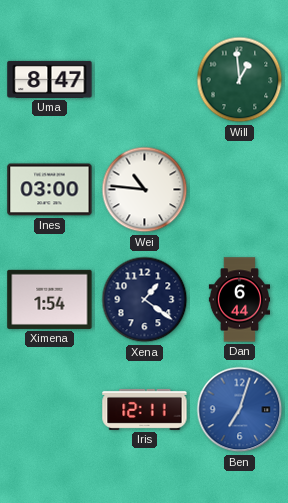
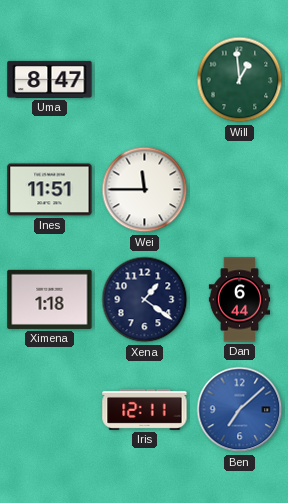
Ines: 03:00 -> 11:51 (50, 190)
Wei: 10:46 -> 11:45 (145, 190)
Ximena: 1:54 -> 1:18 (50, 299)
Ben: 7:03 -> 7:08 (240, 410)
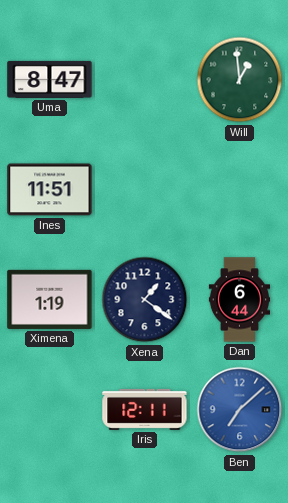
Wei: 11:45 -> none (145, 190)
Ximena: 1:18 -> 1:19 (50, 299)
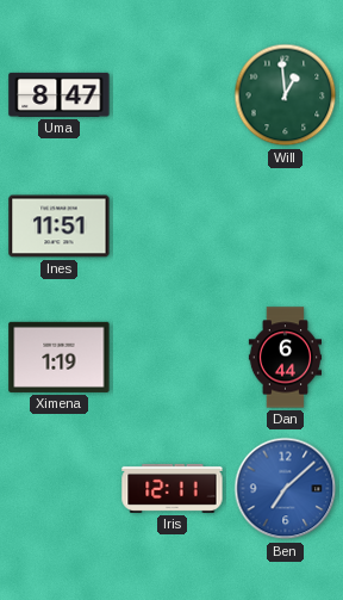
Xena: 1:21 -> none (145, 300)
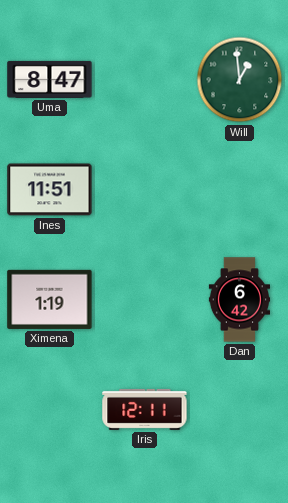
Dan: 6:44 -> 6:42 (239, 300)
Ben: 7:08 -> none (286, 489)
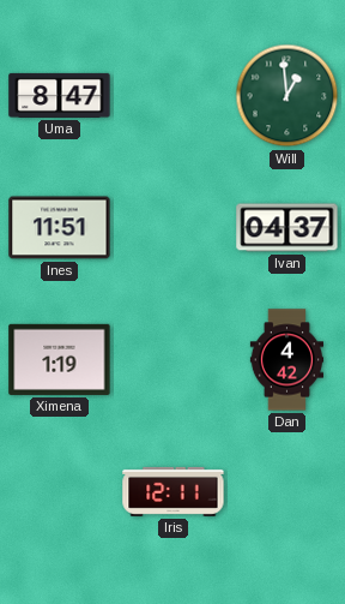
Ivan: none -> 04:37 (287, 228)
Dan: 6:42 -> 4:42 (286, 360)
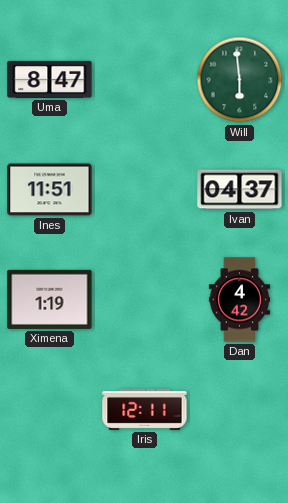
Will: 12:59 -> 5:59 (240, 80)
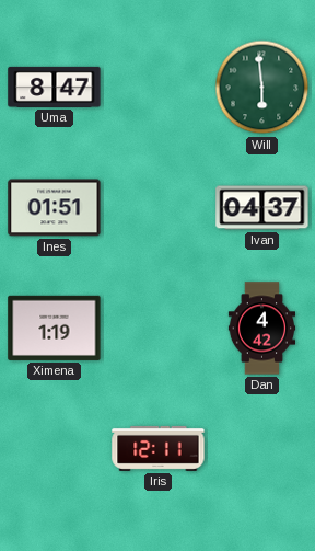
Ines: 11:51 -> 01:51 (55, 208)
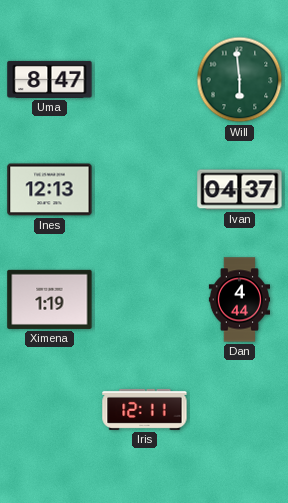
Ines: 01:51 -> 12:13 (50, 190)
Dan: 4:42 -> 4:44 (239, 300)
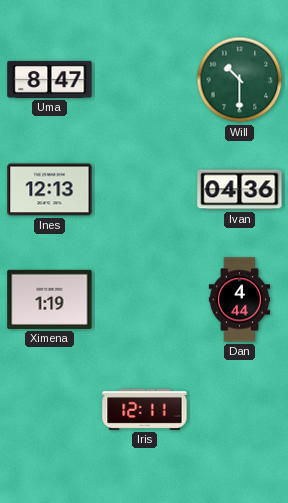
Will: 5:59 -> 10:30 (240, 80)
Ivan: 04:37 -> 04:36 (240, 190)
